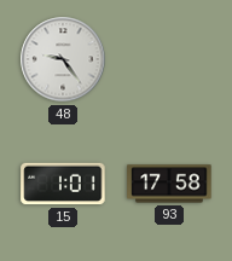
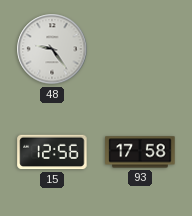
15: 1:01 -> 12:56 (52, 152)
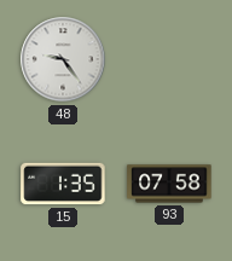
15: 12:56 -> 1:35 (63, 184)
93: 17:58 -> 07:58 (169, 184)
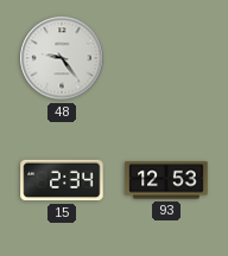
15: 1:35 -> 2:34 (62, 180)
93: 07:58 -> 12:53 (166, 180)
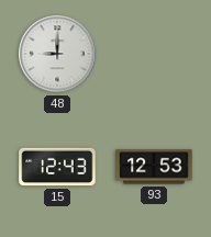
48: 9:24 -> 9:00 (57, 54)
15: 2:34 -> 12:43 (57, 167)
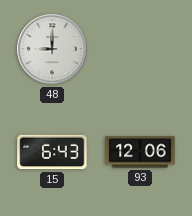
15: 12:43 -> 6:43 (52, 152)
93: 12:53 -> 12:06 (140, 152)
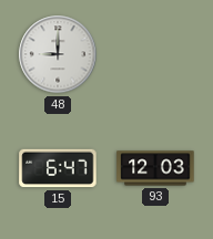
15: 6:43 -> 6:47 (58, 168)
93: 12:06 -> 12:03 (155, 168)
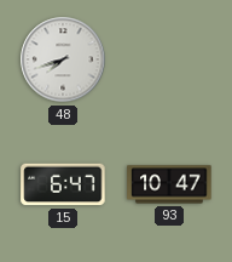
48: 9:00 -> 7:42 (63, 59)
93: 12:03 -> 10:47 (169, 184)
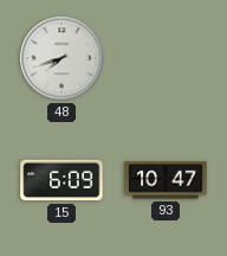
15: 6:47 -> 6:09 (61, 180)
